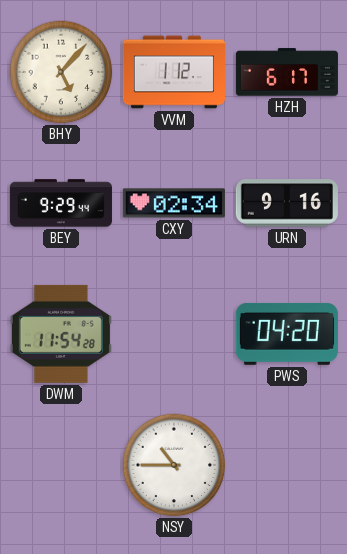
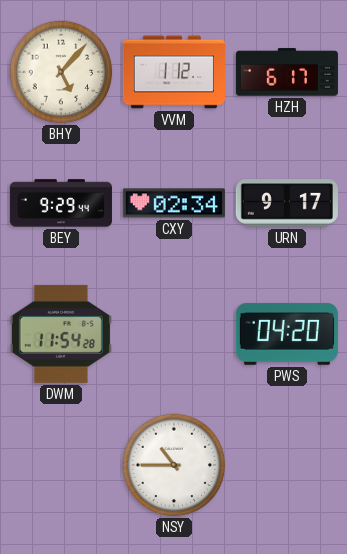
URN: 9:16 -> 9:17 (287, 203)
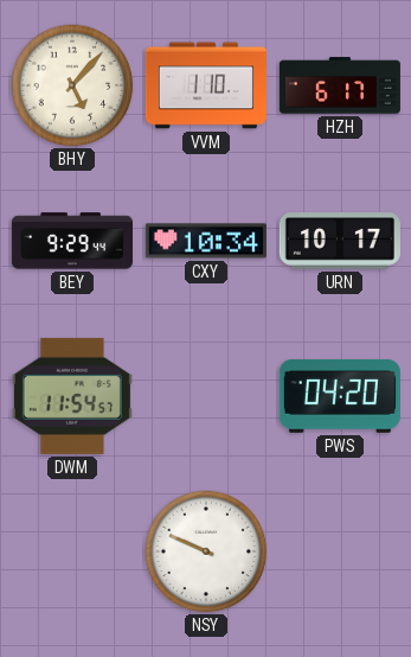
VVM: 1:12 -> 1:10 (206, 85)
CXY: 02:34 -> 10:34 (206, 241)
URN: 9:17 -> 10:17 (340, 241)
DWM: 11:54:28 -> 11:54:57 (72, 396)
NSY: 10:45 -> 9:49 (206, 551)
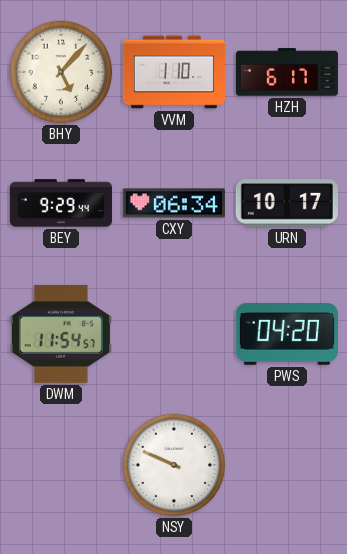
CXY: 10:34 -> 06:34 (174, 203)
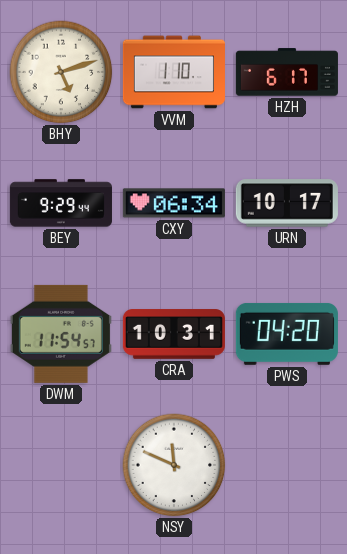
BHY: 5:07 -> 5:12 (61, 72)
CRA: none -> 10:31 (174, 334)
NSY: 9:49 -> 11:49 (174, 465)
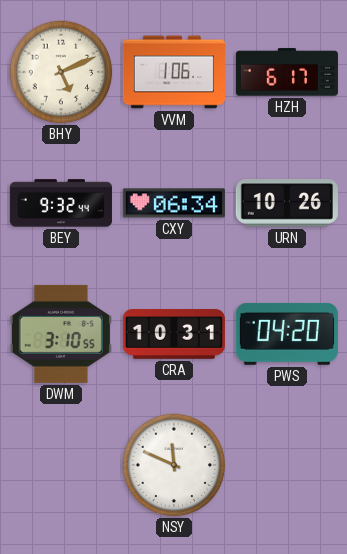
BHY: 5:12 -> 5:11 (61, 72)
VVM: 1:10 -> 1:06 (174, 72)
BEY: 9:29 -> 9:32 (61, 203)
URN: 10:17 -> 10:26 (287, 203)
DWM: 11:54 -> 3:10 (61, 334)
